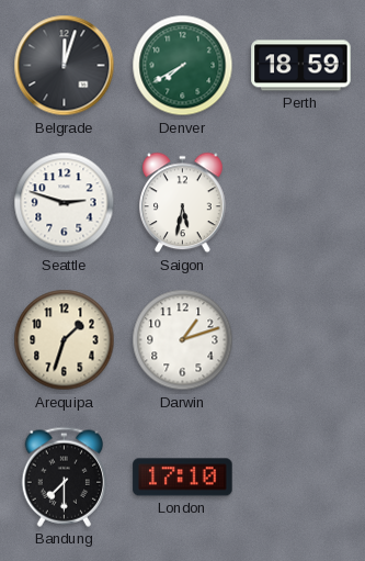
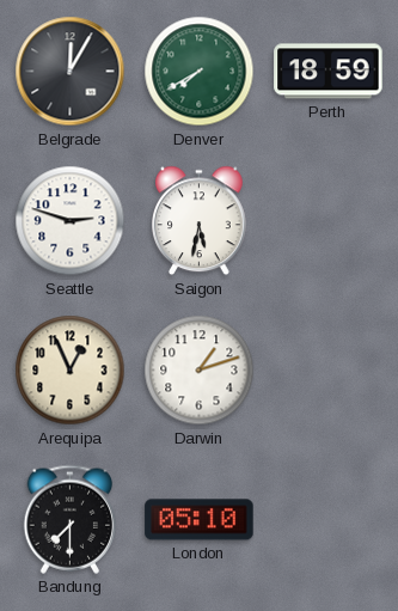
Belgrade: 12:03 -> 12:05 (71, 72)
Arequipa: 1:33 -> 12:56 (71, 371)
London: 17:10 -> 05:10 (200, 520)
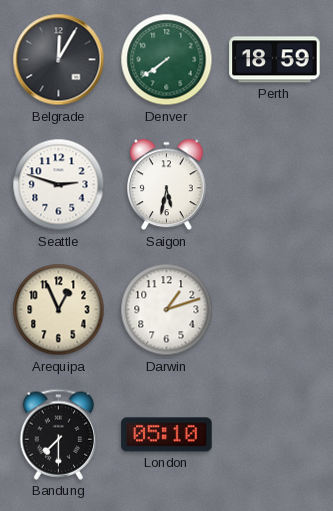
Denver: 7:40 -> 7:39 (167, 60)
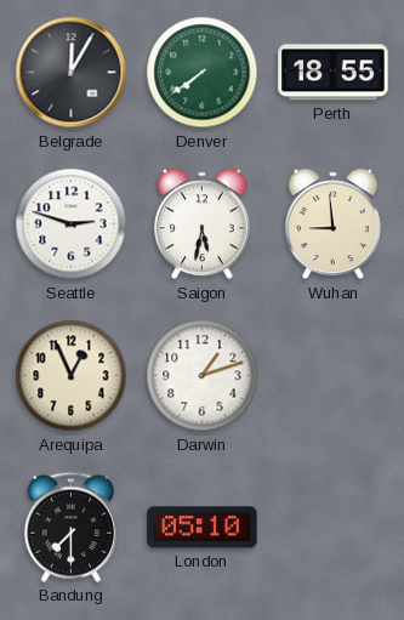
Perth: 18:59 -> 18:55 (334, 73)
Wuhan: none -> 8:59 (334, 224)
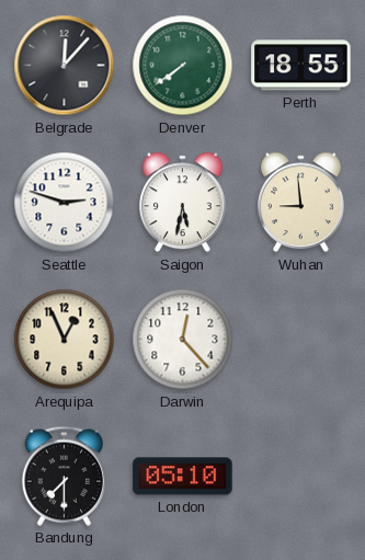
Belgrade: 12:05 -> 12:07 (65, 66)
Darwin: 1:12 -> 12:23 (183, 340)
